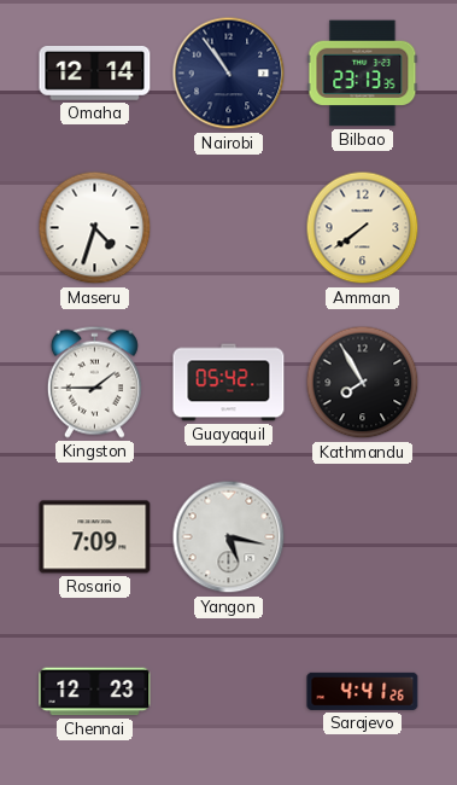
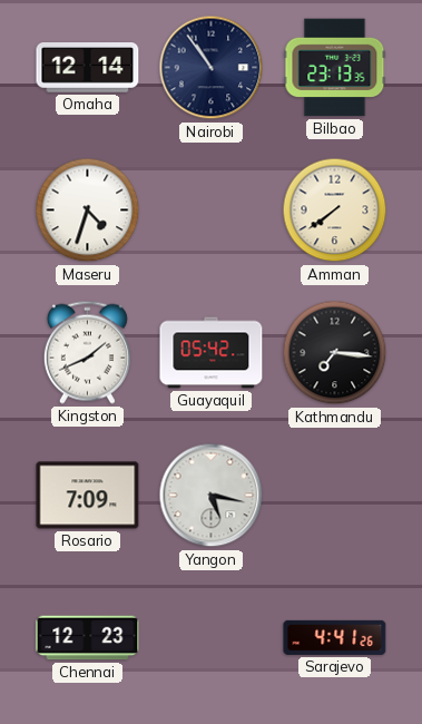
Kingston: 1:45 -> 1:41 (87, 352)
Kathmandu: 7:55 -> 7:16 (335, 353)
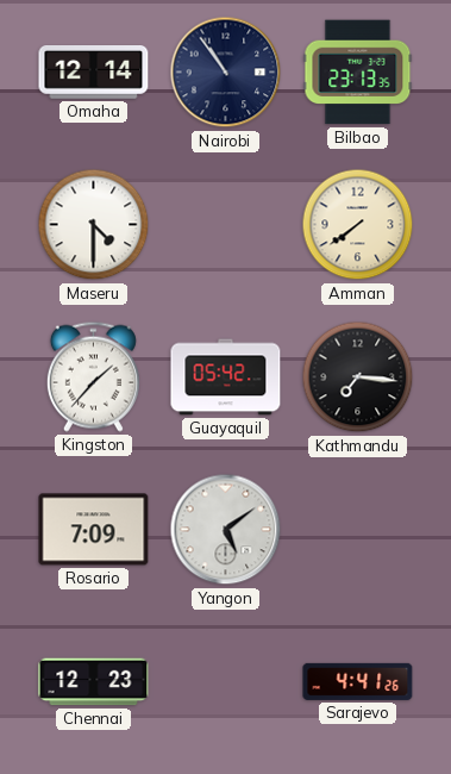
Maseru: 4:33 -> 4:30 (94, 225)
Kingston: 1:41 -> 1:37 (93, 376)
Yangon: 5:17 -> 5:09 (226, 530)
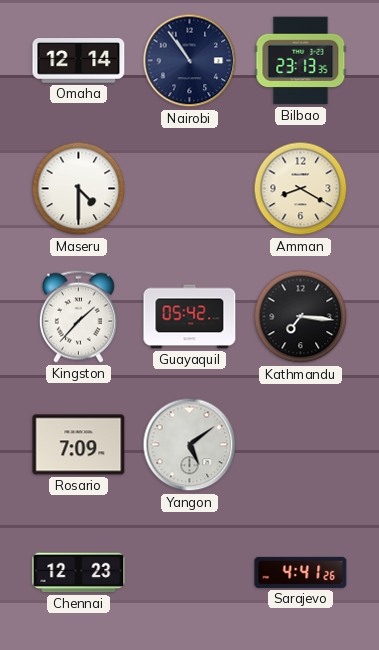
Amman: 7:39 -> 8:20 (301, 189)
